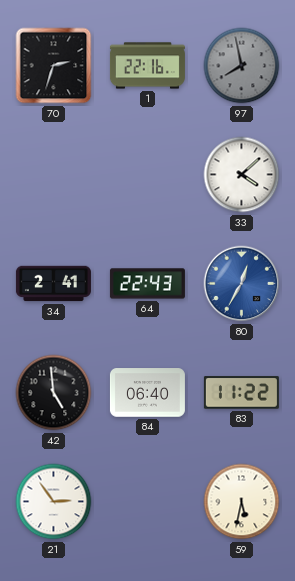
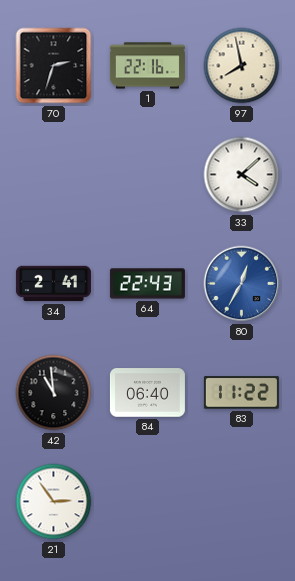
97 dial: grey -> cream (242, 66)
42: 4:59 -> 10:59 (54, 393)
59: 5:32 -> none (242, 502)
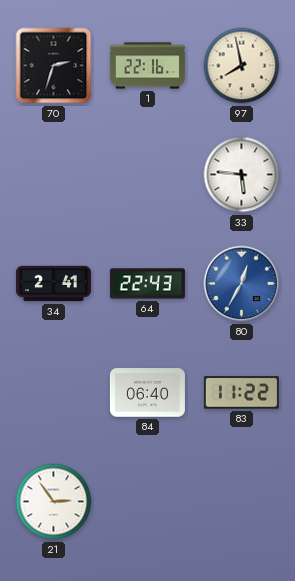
33: 4:08 -> 5:46 (242, 175)
42: 10:59 -> none (54, 393)
